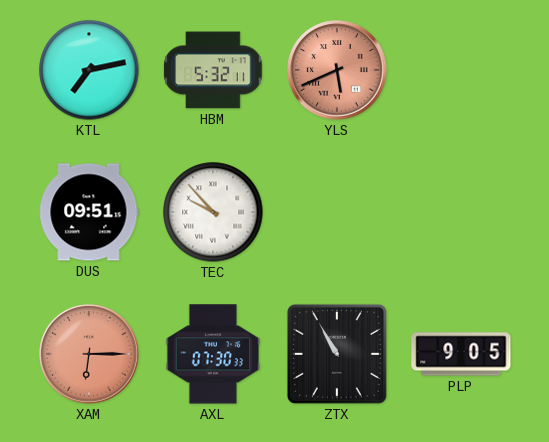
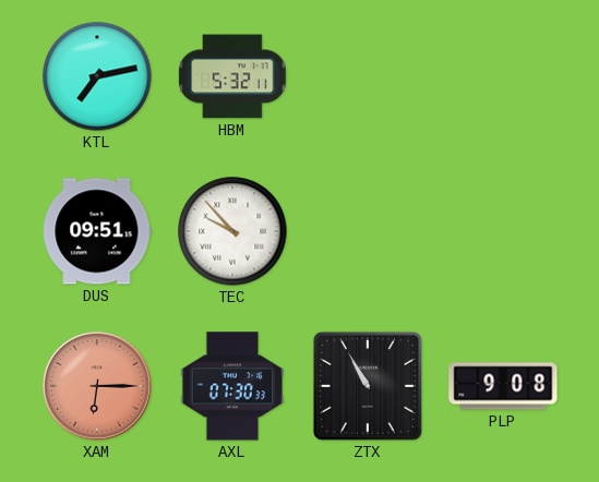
YLS: 5:41 -> none (337, 70)
PLP: 9:05 -> 9:08 (503, 386)
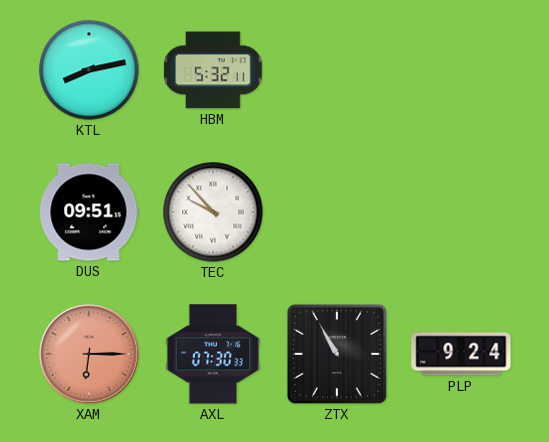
KTL: 7:13 -> 8:13 (89, 70)
PLP: 9:08 -> 9:24 (461, 354)
